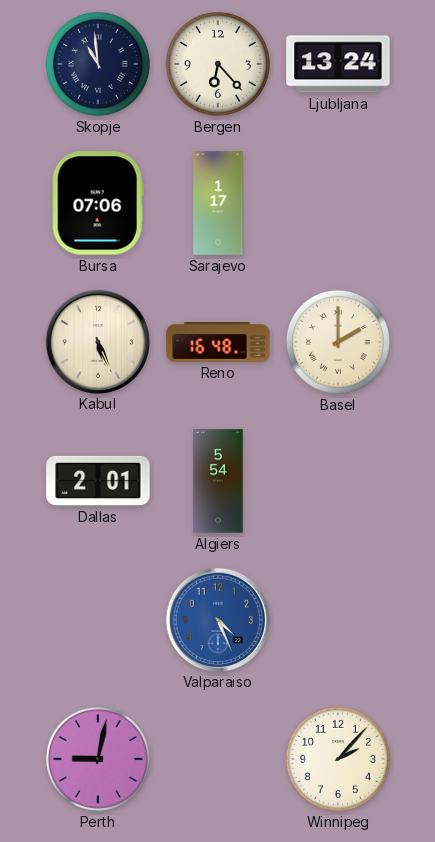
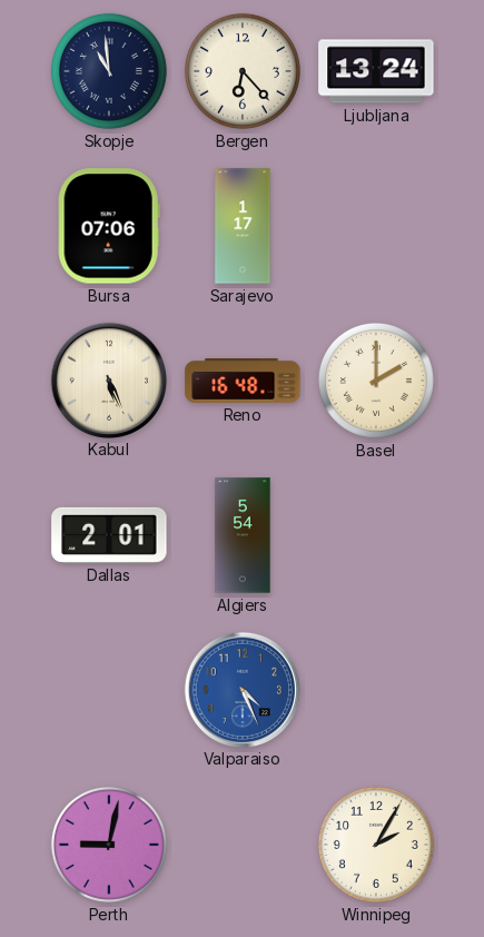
Winnipeg: 2:07 -> 2:05 (376, 845)
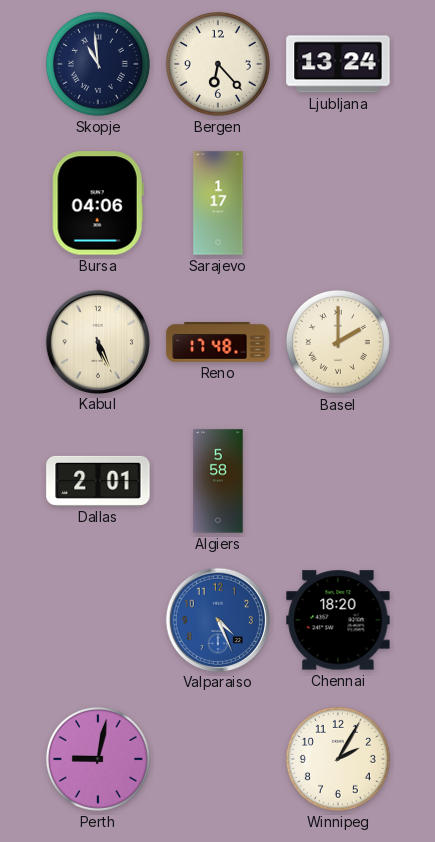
Bursa: 07:06 -> 04:06 (98, 203)
Reno: 16:48 -> 17:48 (218, 343)
Algiers: 5:54 -> 5:58 (218, 481)
Chennai: none -> 18:20 (338, 620)
